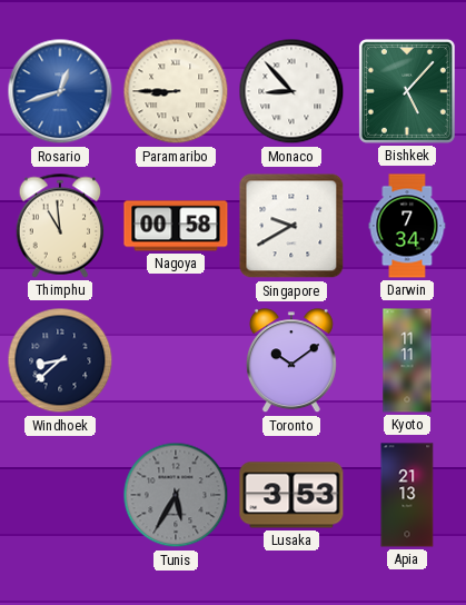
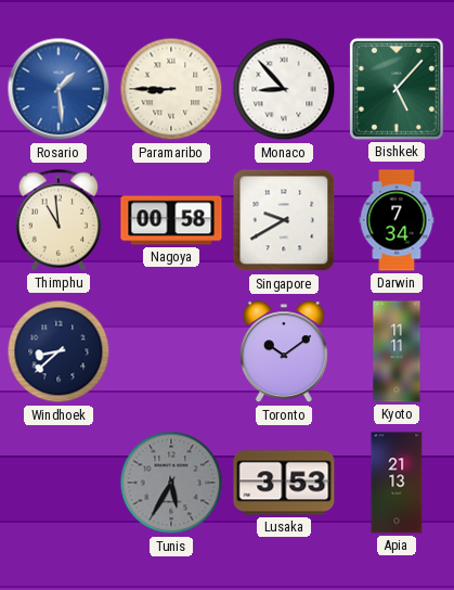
Rosario: 12:42 -> 1:29 (59, 89)
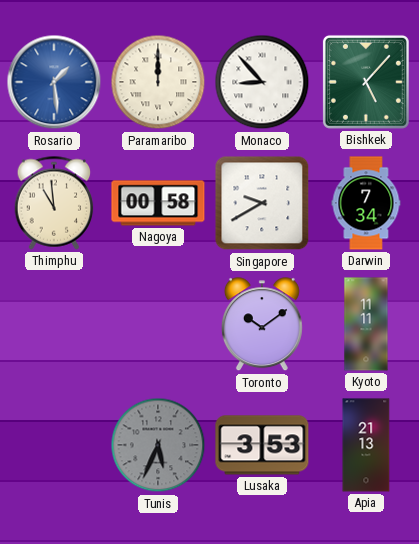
Paramaribo: 8:45 -> 12:00 (158, 82)
Windhoek: 8:38 -> none (59, 351)
Tunis: 5:35 -> 5:34 (158, 445)
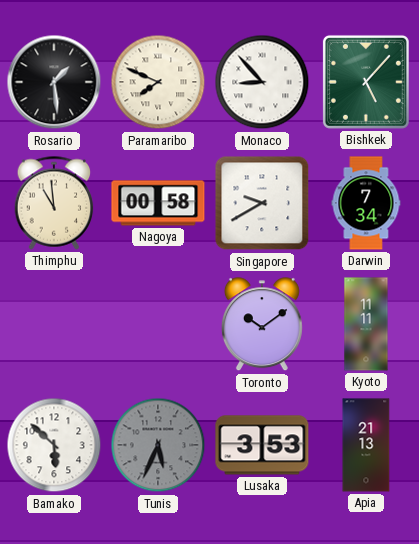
Rosario dial: blue -> black (54, 82)
Paramaribo: 12:00 -> 7:49 (158, 82)
Bamako: none -> 5:52 (54, 445)
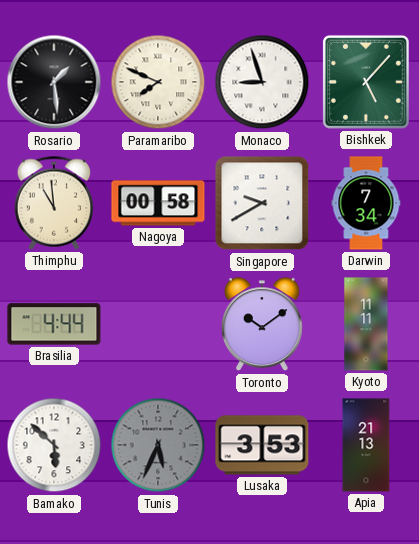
Monaco: 8:53 -> 8:57 (262, 82)
Brasilia: none -> 4:44 (54, 324)
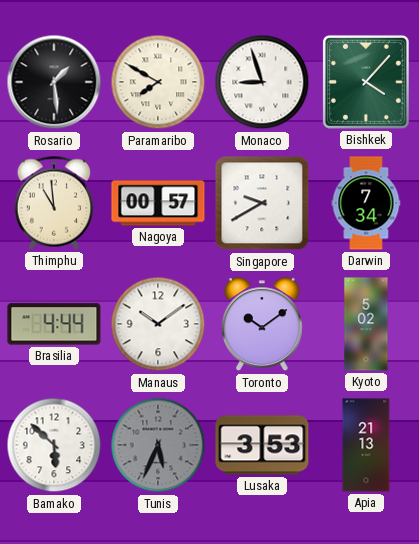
Paramaribo: 7:49 -> 7:50 (158, 82)
Bishkek: 5:07 -> 4:07 (366, 82)
Nagoya: 00:58 -> 00:57 (158, 203)
Manaus: none -> 10:09 (158, 324)
Kyoto: 11:11 -> 5:02 (366, 324)
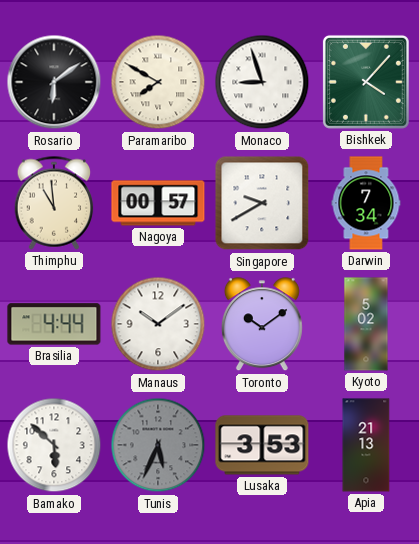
Rosario: 1:29 -> 6:09 (54, 82)
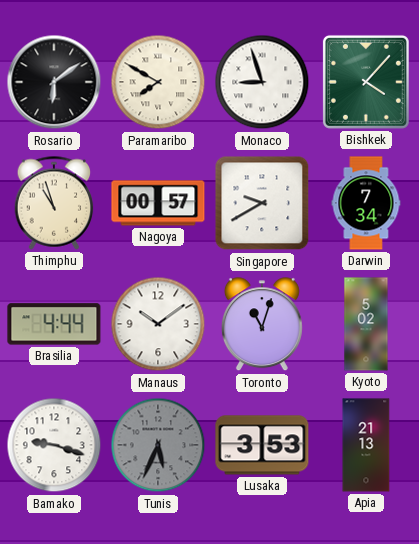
Thimphu: 10:59 -> 10:57 (54, 203)
Toronto: 10:09 -> 11:03 (262, 325)
Bamako: 5:52 -> 9:18 (54, 445)
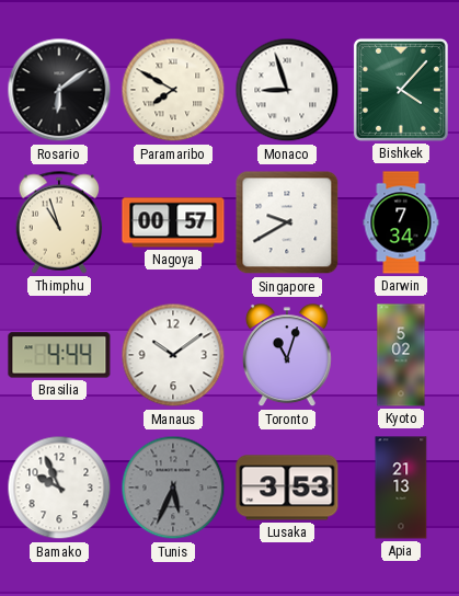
Bamako: 9:18 -> 9:56 (59, 488)
